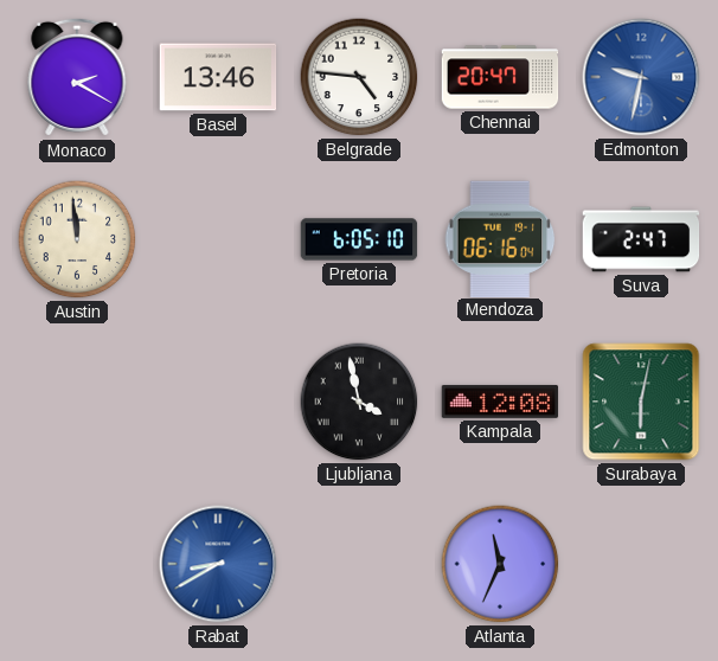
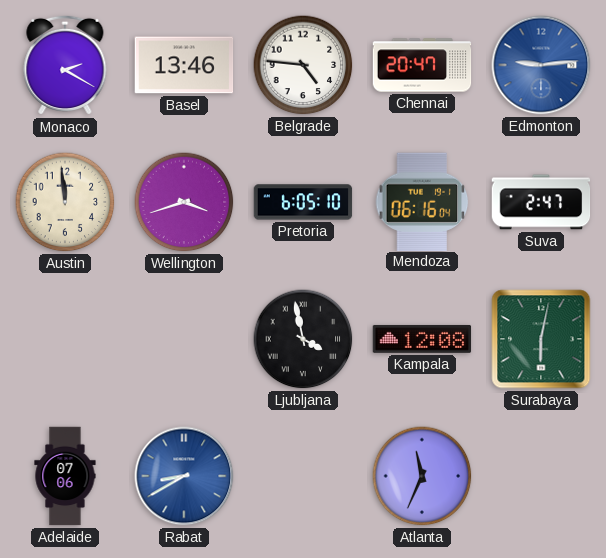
Edmonton: 9:32 -> 9:14 (541, 65)
Wellington: none -> 3:42 (184, 202)
Adelaide: none -> 07:06 (65, 476)
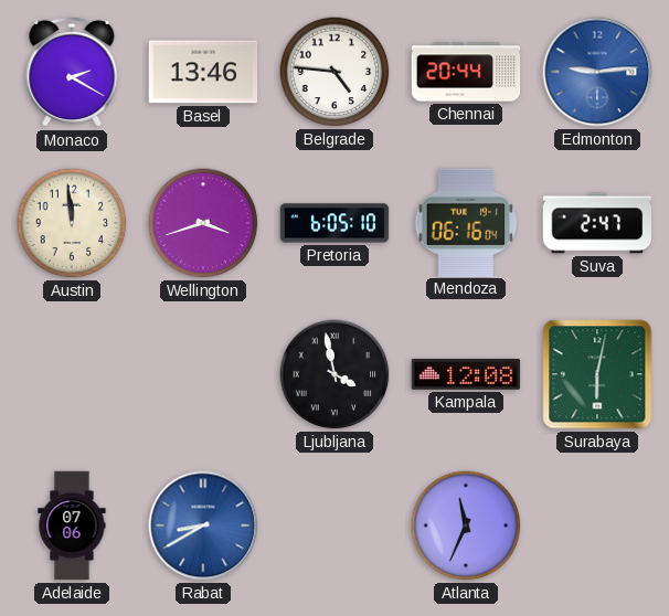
Chennai: 20:47 -> 20:44 (466, 72)
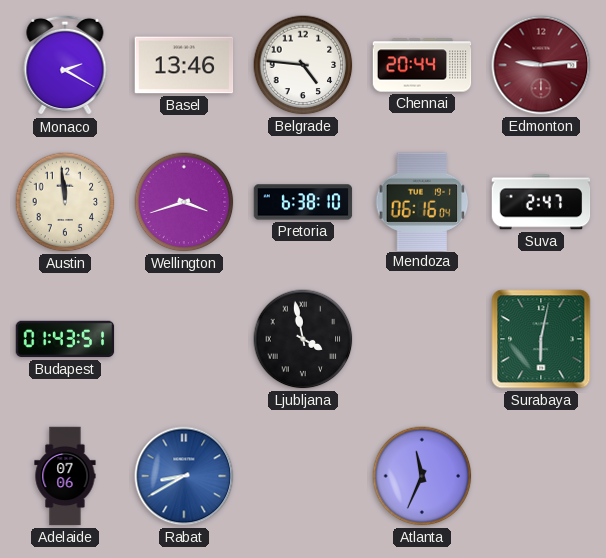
Edmonton dial: blue -> burgundy (541, 65)
Pretoria: 6:05 -> 6:38 (303, 202)
Budapest: none -> 01:43 (65, 339)
Kampala: 12:08 -> none (466, 374)
